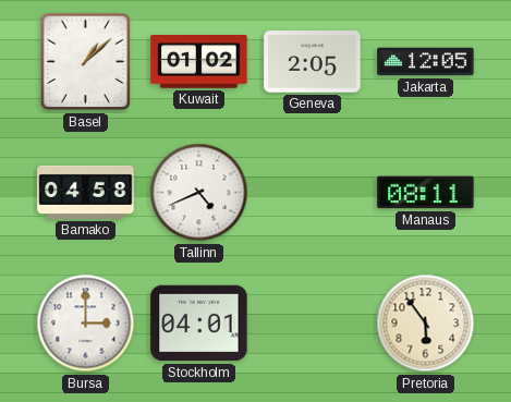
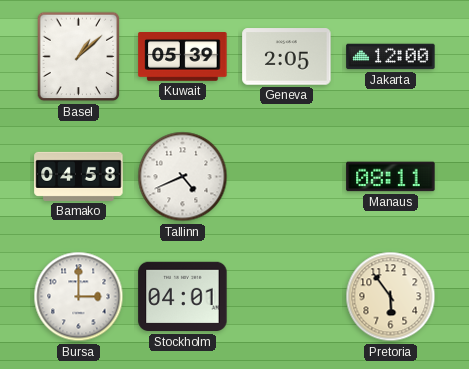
Kuwait: 01:02 -> 05:39 (183, 57)
Jakarta: 12:05 -> 12:00 (391, 57)
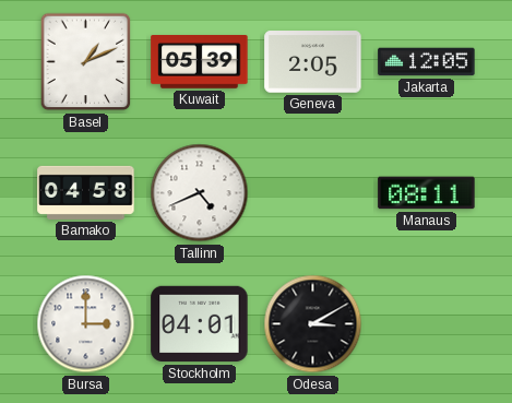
Basel: 1:08 -> 1:11 (86, 62)
Jakarta: 12:00 -> 12:05 (427, 62)
Odesa: none -> 3:10 (313, 324)
Pretoria: 5:54 -> none (391, 297)
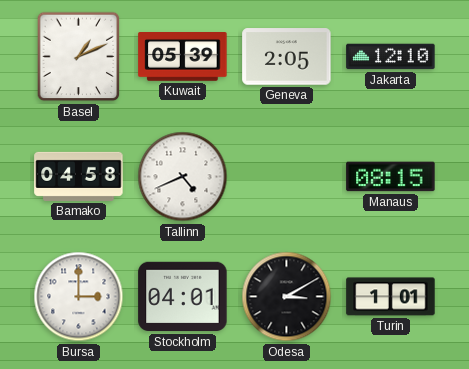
Jakarta: 12:05 -> 12:10 (391, 57)
Manaus: 08:11 -> 08:15 (391, 177)
Turin: none -> 1:01 (391, 297)
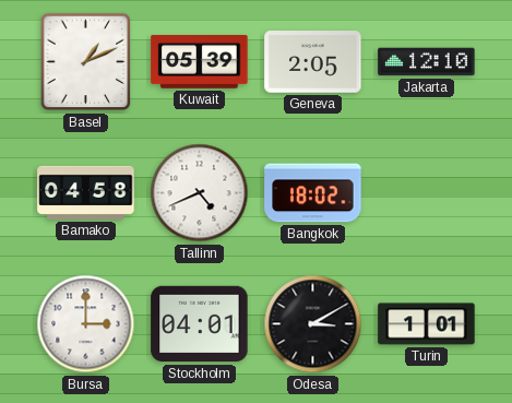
Bangkok: none -> 18:02 (313, 193)
Manaus: 08:15 -> none (391, 177)
